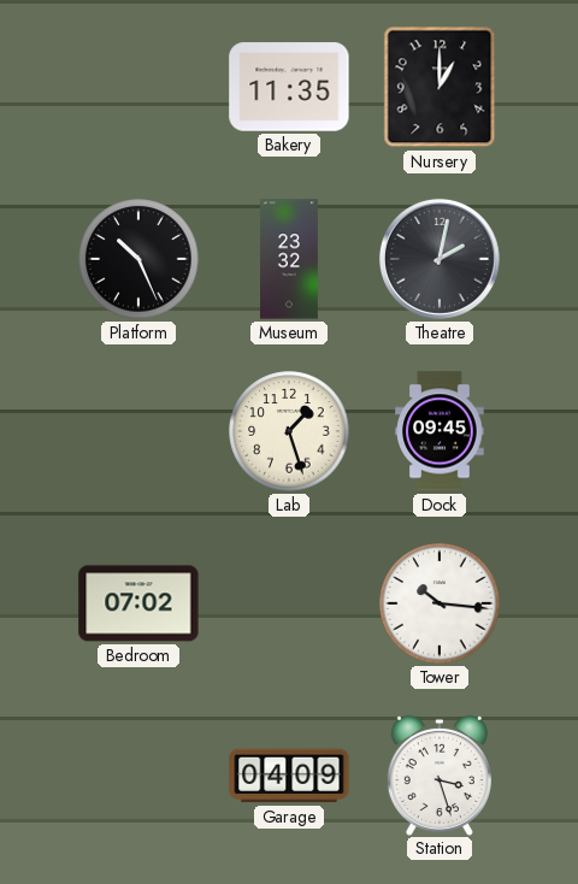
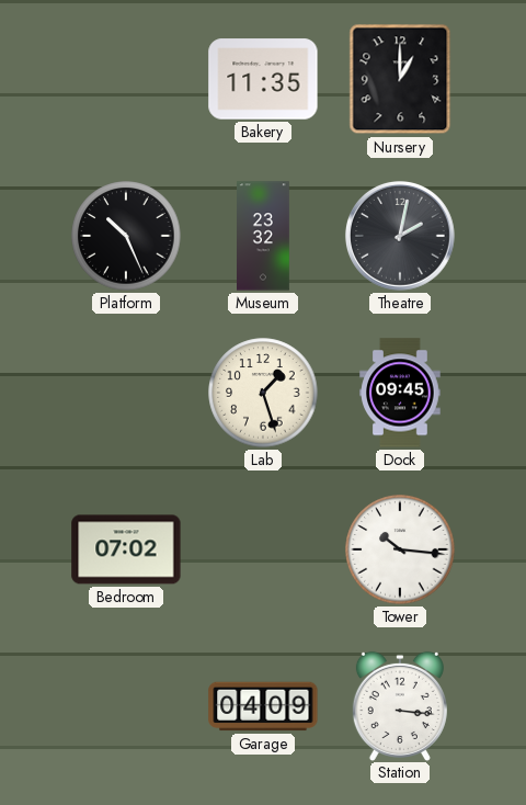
Station: 3:27 -> 3:16 (400, 705)
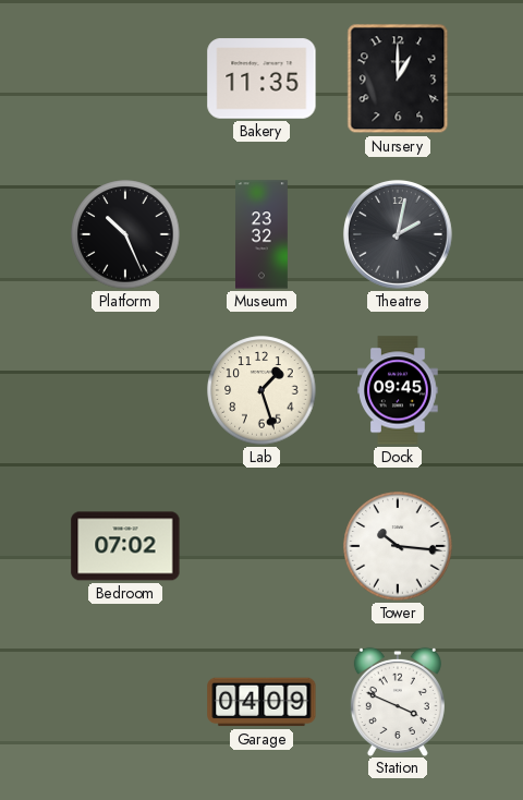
Station: 3:16 -> 3:49 (398, 701)
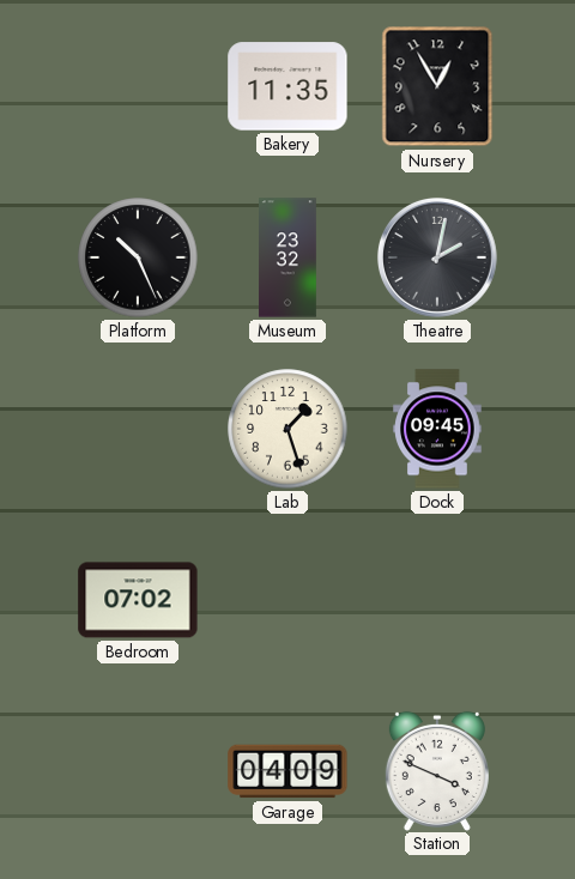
Nursery: 1:00 -> 12:55 (437, 86)
Tower: 10:16 -> none (398, 546)
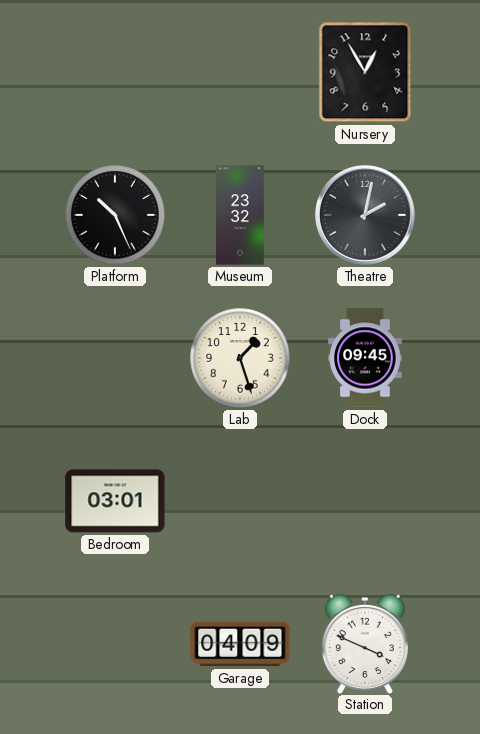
Bakery: 11:35 -> none (287, 86)
Bedroom: 07:02 -> 03:01 (115, 501)
